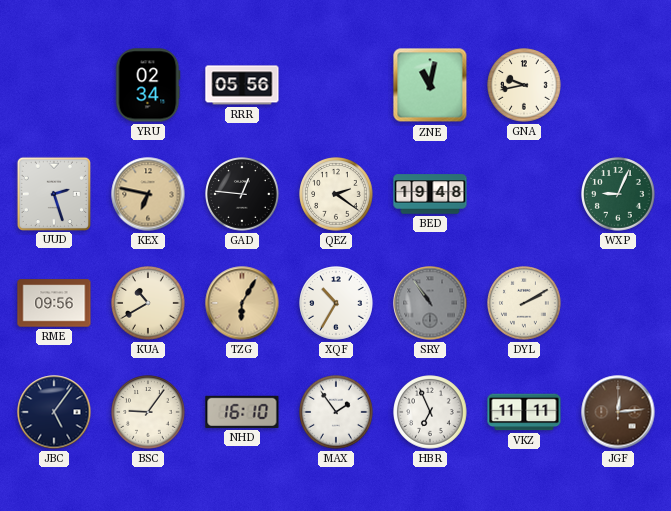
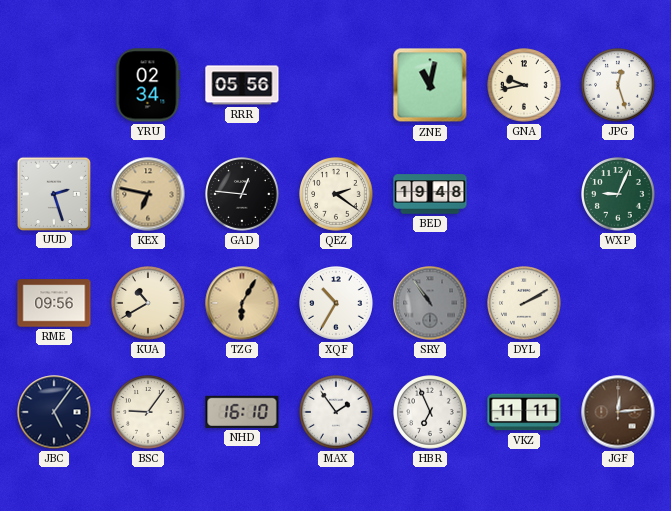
JPG: none -> 12:27 (618, 85)
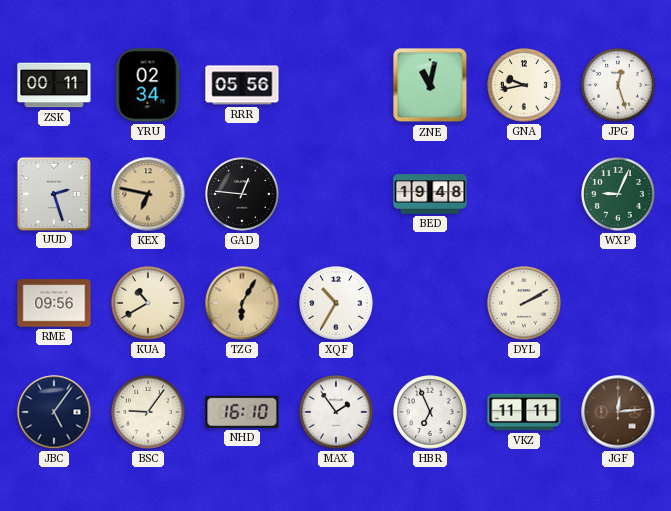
ZSK: none -> 00:11 (54, 85)
QEZ: 2:21 -> none (336, 194)
SRY: 10:54 -> none (430, 303)
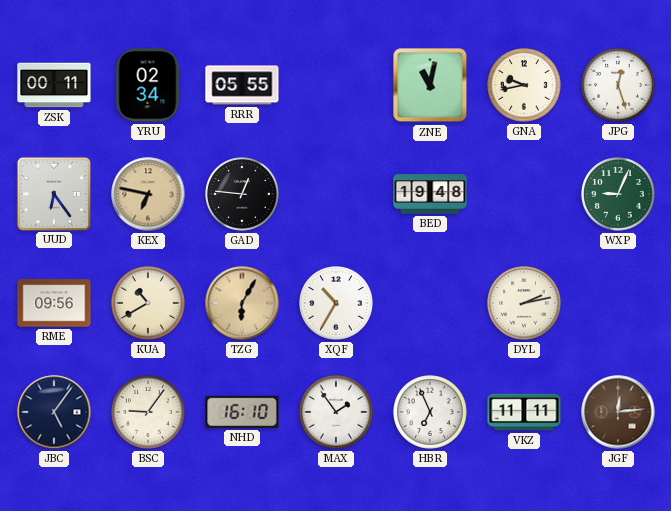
RRR: 05:56 -> 05:55 (242, 85)
UUD: 2:27 -> 6:24 (53, 193)
DYL: 2:10 -> 2:13 (524, 303)
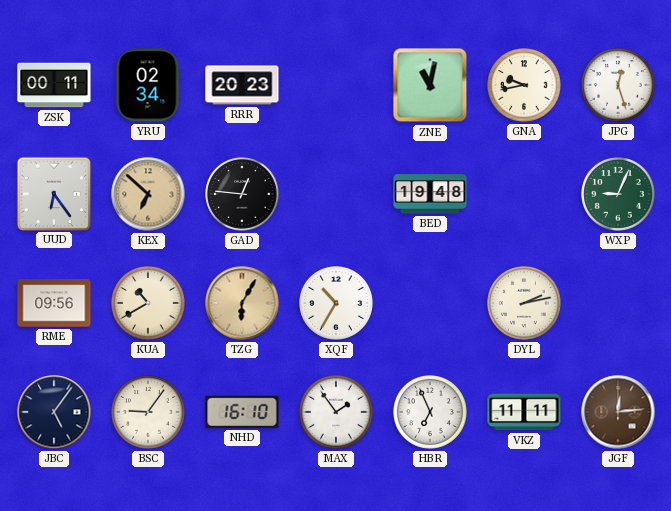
RRR: 05:55 -> 20:23 (242, 85)
KEX: 6:47 -> 6:52 (148, 194)
